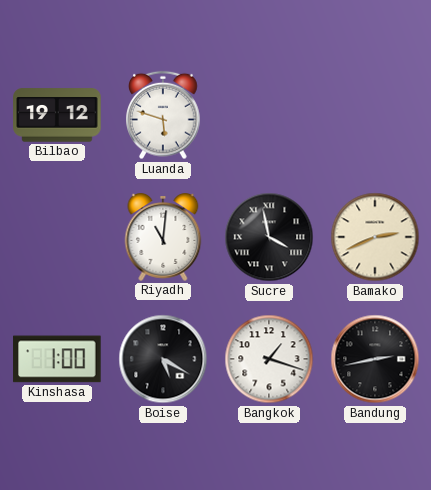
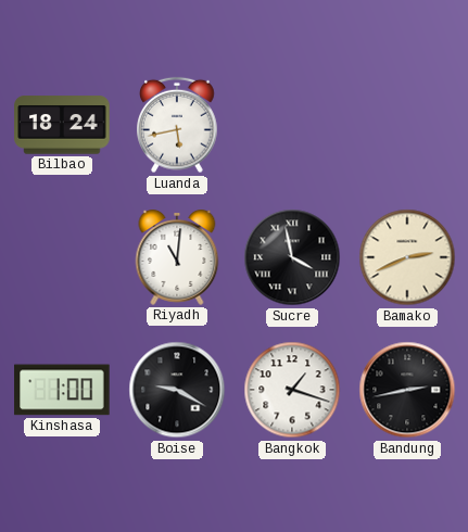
Bilbao: 19:12 -> 18:24 (62, 125)
Luanda: 5:48 -> 5:43 (178, 125)
Boise: 5:20 -> 9:20 (177, 390)
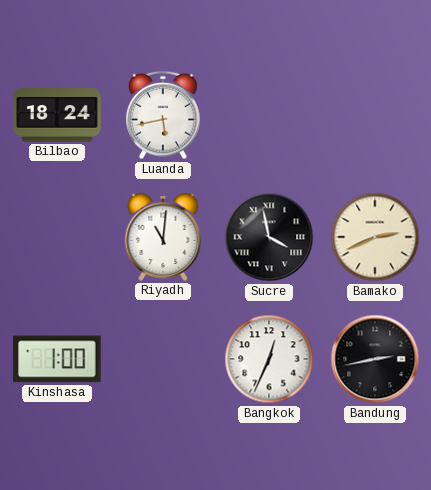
Boise: 9:20 -> none (177, 390)
Bangkok: 1:18 -> 12:34 (269, 359)
